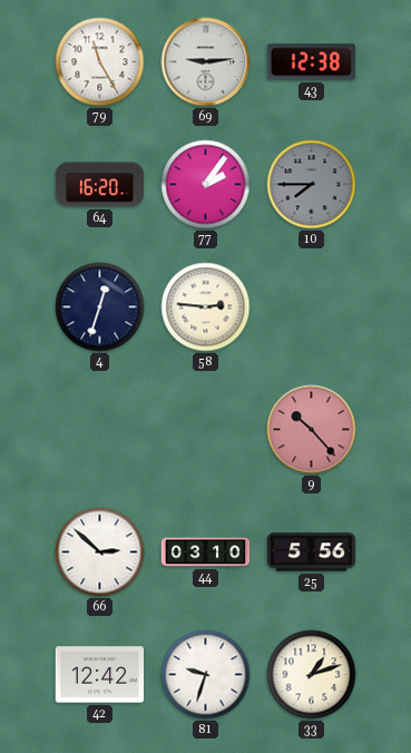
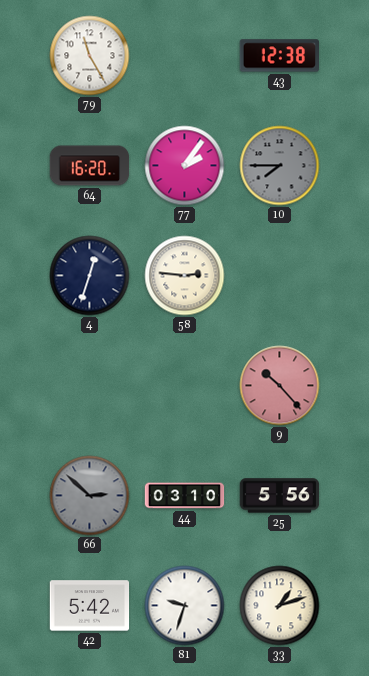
69: 9:14 -> none (206, 62)
66 dial: white -> grey (90, 496)
42: 12:42 -> 5:42 (90, 606)
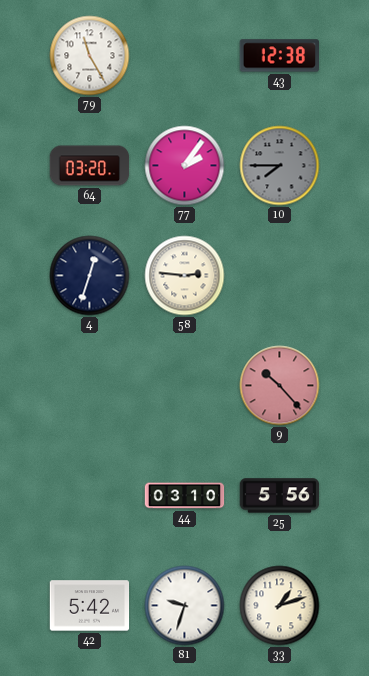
64: 16:20 -> 03:20 (90, 166)
66: 2:52 -> none (90, 496)
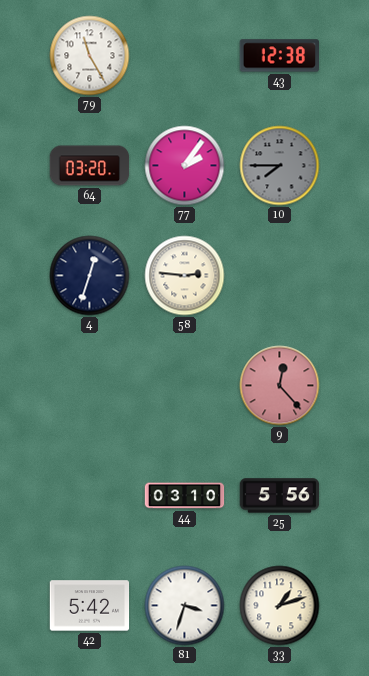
9: 10:23 -> 12:23 (280, 386)
81: 9:33 -> 3:33 (185, 606)
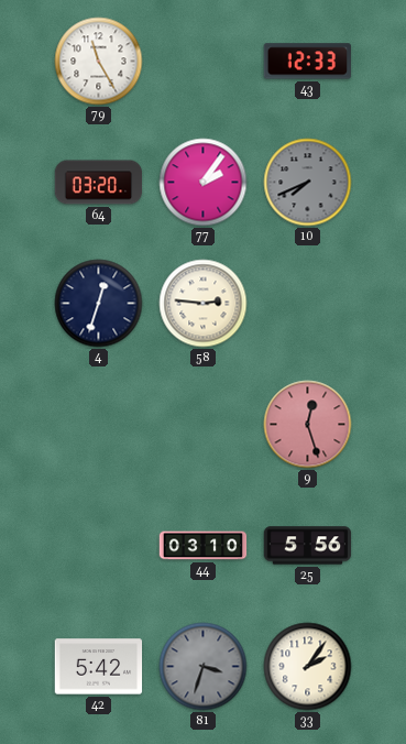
43: 12:38 -> 12:33 (307, 62)
10: 7:45 -> 7:41 (308, 183)
9: 12:23 -> 12:27 (308, 425)
81 dial: white -> grey (204, 667)
33: 1:12 -> 2:06 (308, 667)
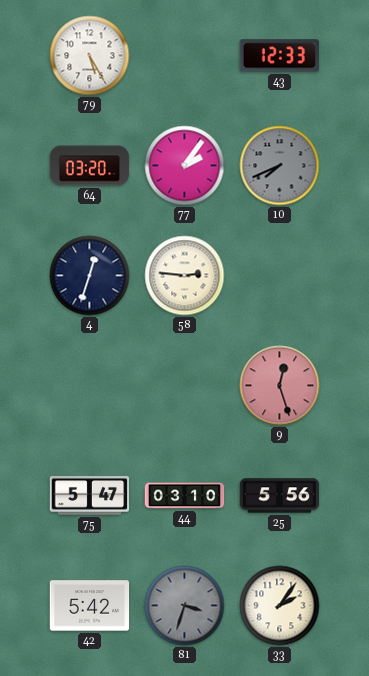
79: 11:25 -> 5:25 (90, 56)
75: none -> 5:47 (90, 496)
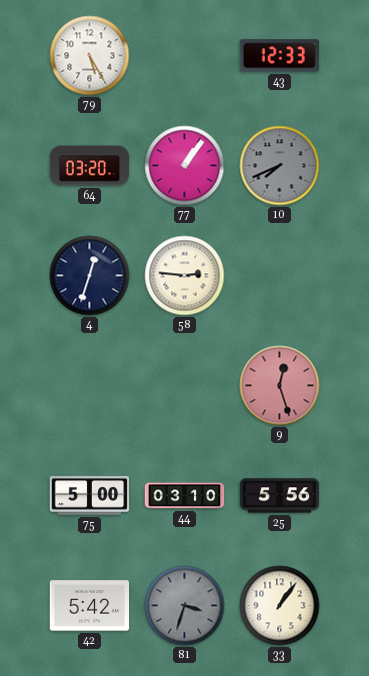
77: 2:06 -> 1:06 (185, 166)
75: 5:47 -> 5:00 (90, 496)
33: 2:06 -> 1:06 (280, 606)
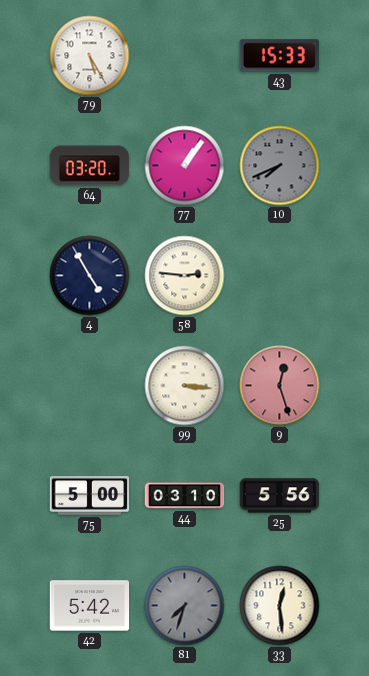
43: 12:33 -> 15:33 (279, 56)
4: 12:33 -> 4:55 (90, 276)
99: none -> 3:16 (185, 386)
81: 3:33 -> 7:33 (185, 606)
33: 1:06 -> 12:29 (280, 606)
